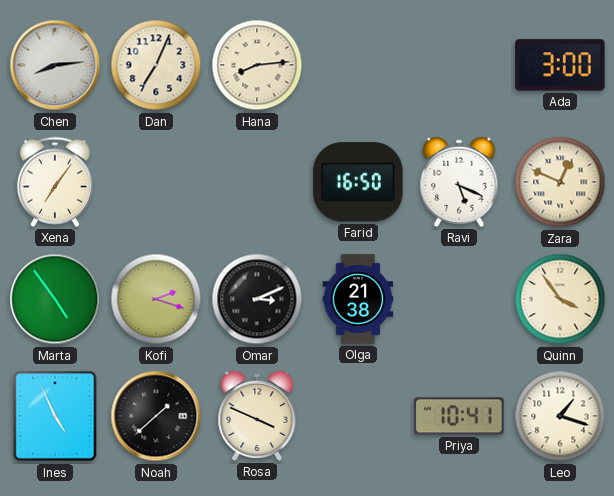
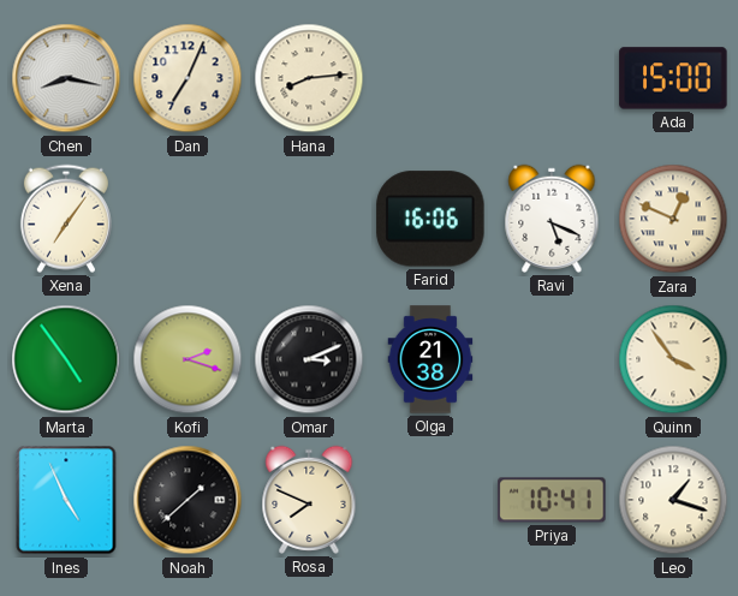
Chen: 8:14 -> 8:17 (66, 78)
Ada: 3:00 -> 15:00 (673, 78)
Farid: 16:50 -> 16:06 (430, 219)
Rosa: 3:49 -> 7:49 (309, 500)
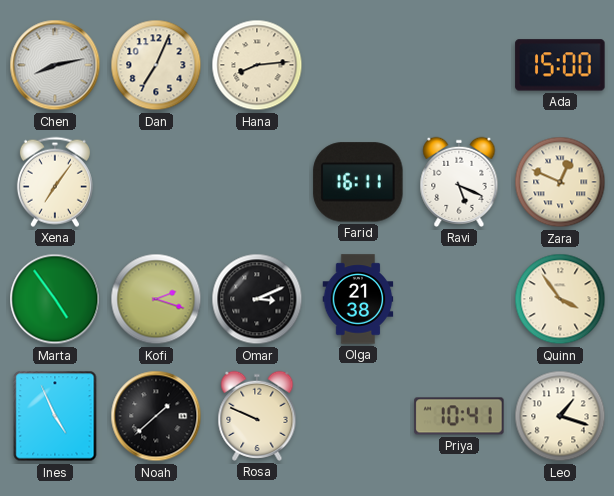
Chen: 8:17 -> 8:13 (55, 65)
Farid: 16:06 -> 16:11 (358, 182)
Rosa: 7:49 -> 9:49 (257, 416)
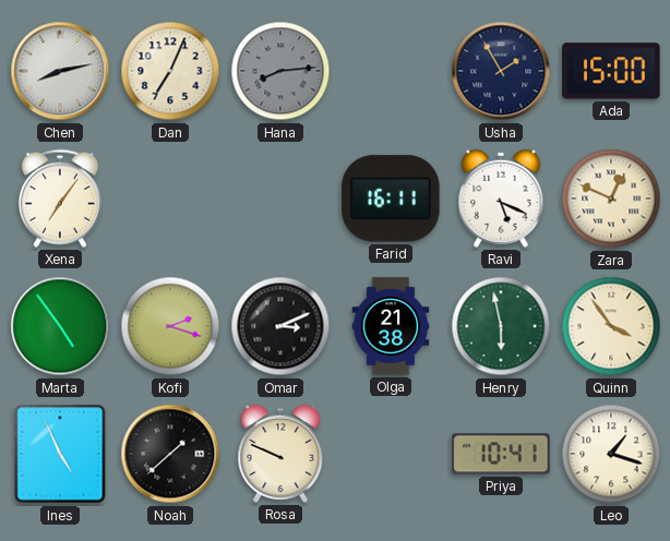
Hana dial: cream -> grey (280, 71)
Usha: none -> 1:55 (501, 71)
Henry: none -> 5:58 (501, 326)
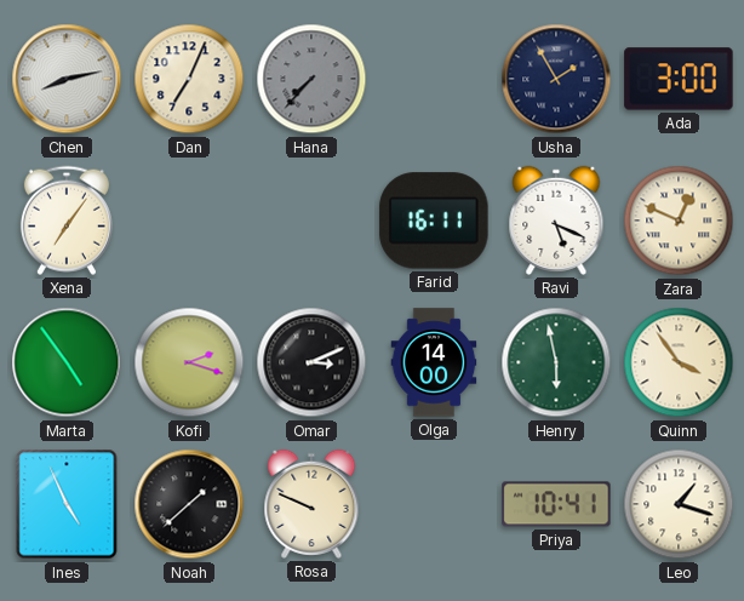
Hana: 8:14 -> 7:37 (311, 79)
Ada: 15:00 -> 3:00 (679, 79)
Olga: 21:38 -> 14:00 (434, 362)
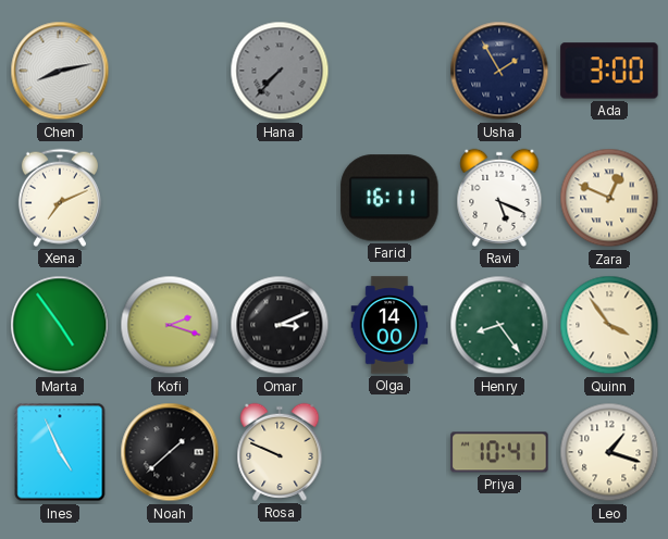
Dan: 7:04 -> none (189, 79)
Xena: 7:06 -> 7:11 (60, 198)
Henry: 5:58 -> 8:24 (499, 325)
